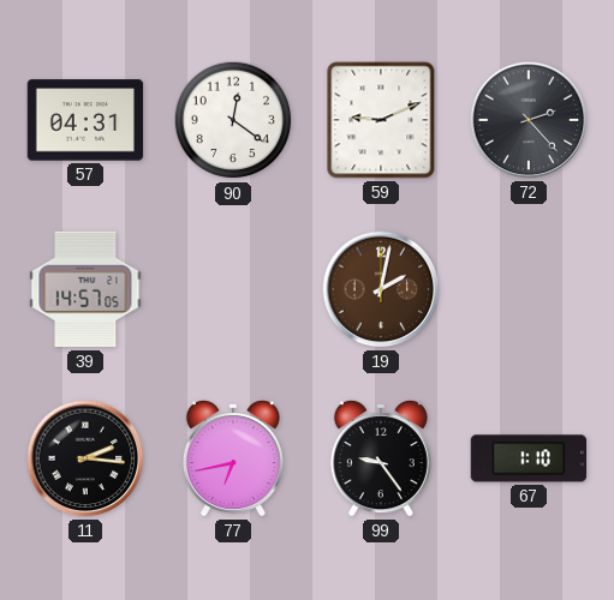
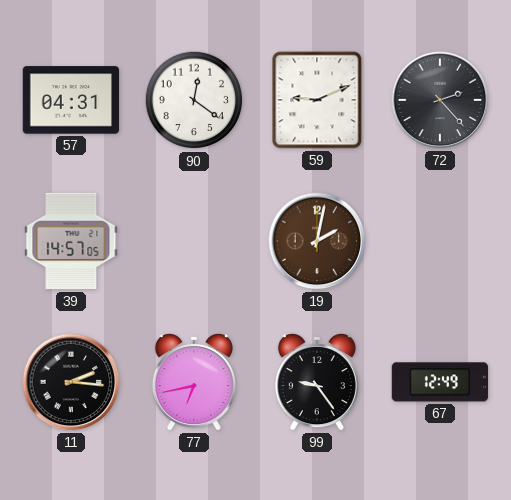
67: 1:10 -> 12:49 (440, 382)
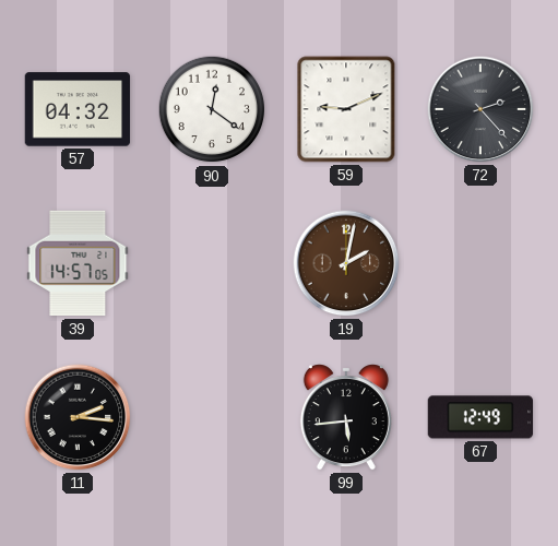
57: 04:31 -> 04:32 (78, 109)
77: 6:43 -> none (194, 382)
99: 9:24 -> 5:44 (346, 417)
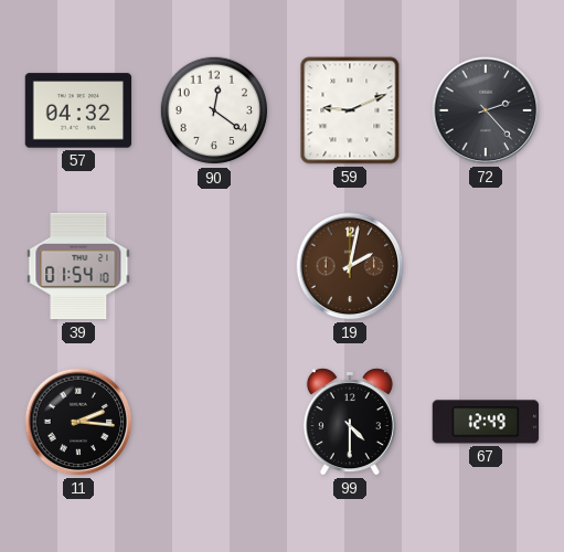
39: 14:57 -> 01:54 (78, 266)
99: 5:44 -> 4:30 (350, 422)
